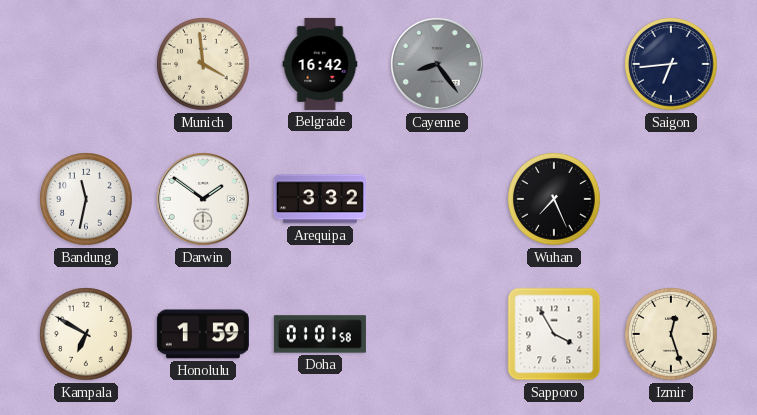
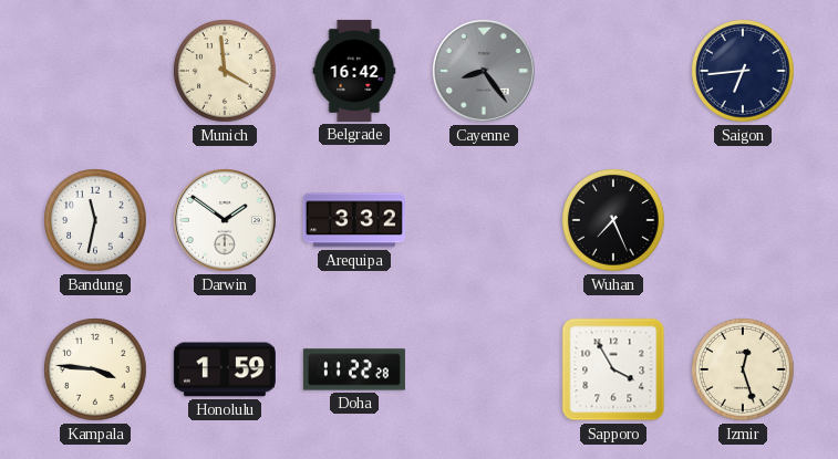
Kampala: 6:50 -> 3:46 (95, 369)
Doha: 01:01 -> 11:22 (354, 369)
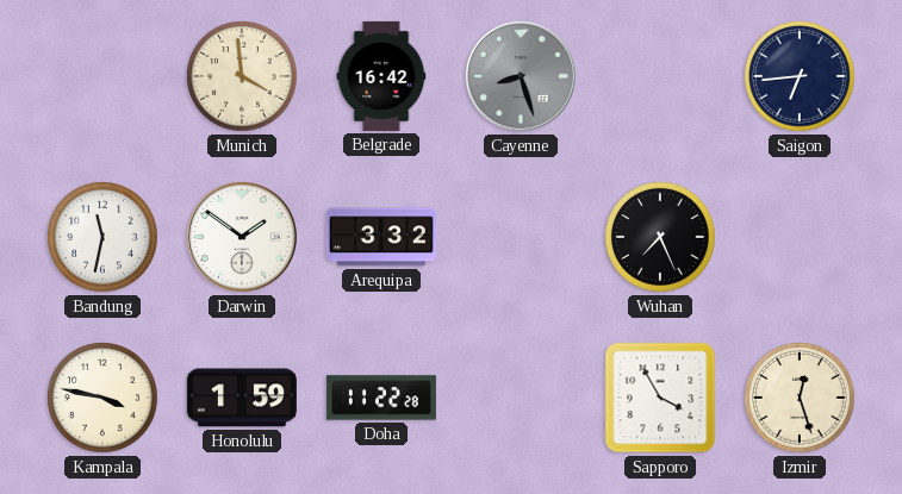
Cayenne: 8:24 -> 8:27 (521, 76)
Kampala: 3:46 -> 3:47 (102, 398)
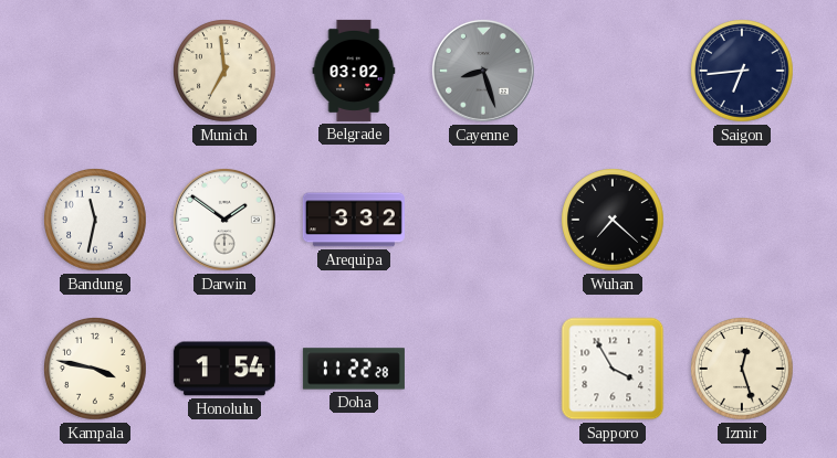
Munich: 3:59 -> 6:59 (224, 71)
Belgrade: 16:42 -> 03:02 (354, 71)
Wuhan: 7:26 -> 7:22 (613, 220)
Honolulu: 1:59 -> 1:54 (224, 369)
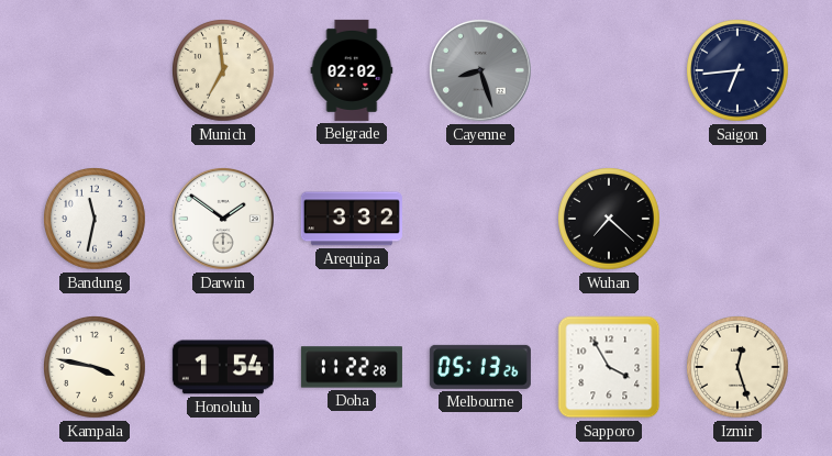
Belgrade: 03:02 -> 02:02 (352, 70)
Melbourne: none -> 05:13 (480, 367)
